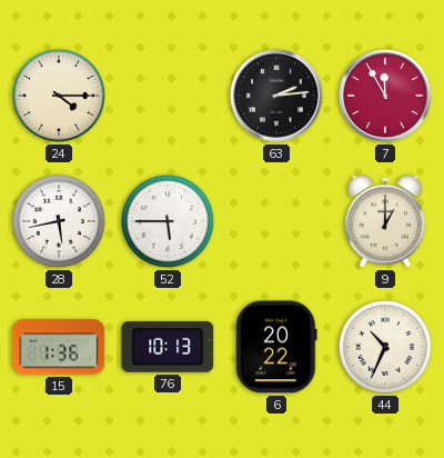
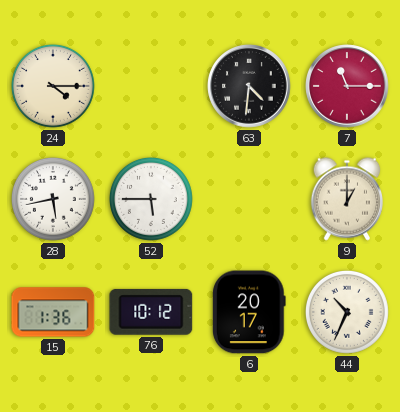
63: 2:14 -> 4:31 (249, 86)
7: 11:55 -> 11:15 (347, 86)
76: 10:13 -> 10:12 (151, 312)
6: 20:22 -> 20:17 (249, 312)
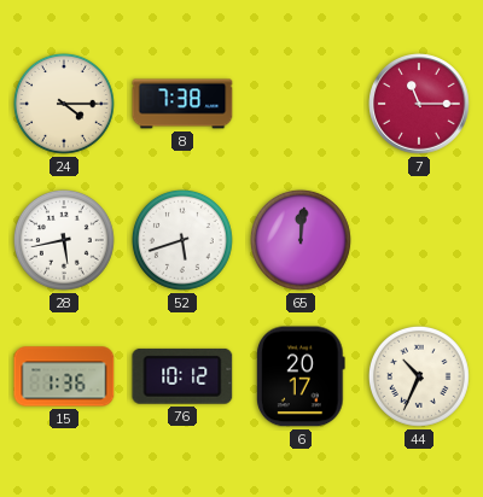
8: none -> 7:38 (182, 104)
63: 4:31 -> none (249, 86)
52: 5:45 -> 5:42 (182, 240)
65: none -> 12:01 (301, 240)
9: 1:00 -> none (346, 199)
